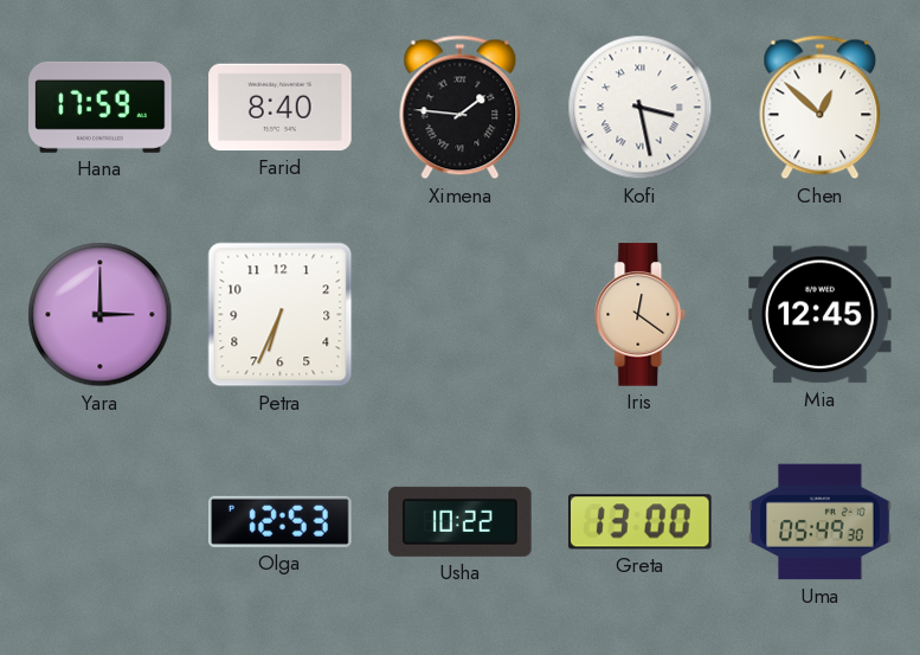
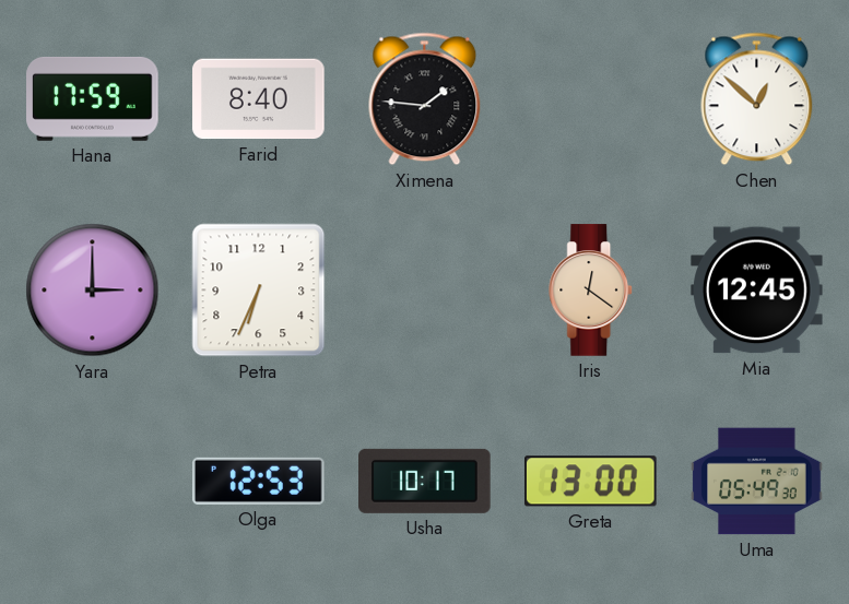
Kofi: 3:28 -> none (641, 108)
Usha: 10:22 -> 10:17 (425, 481)
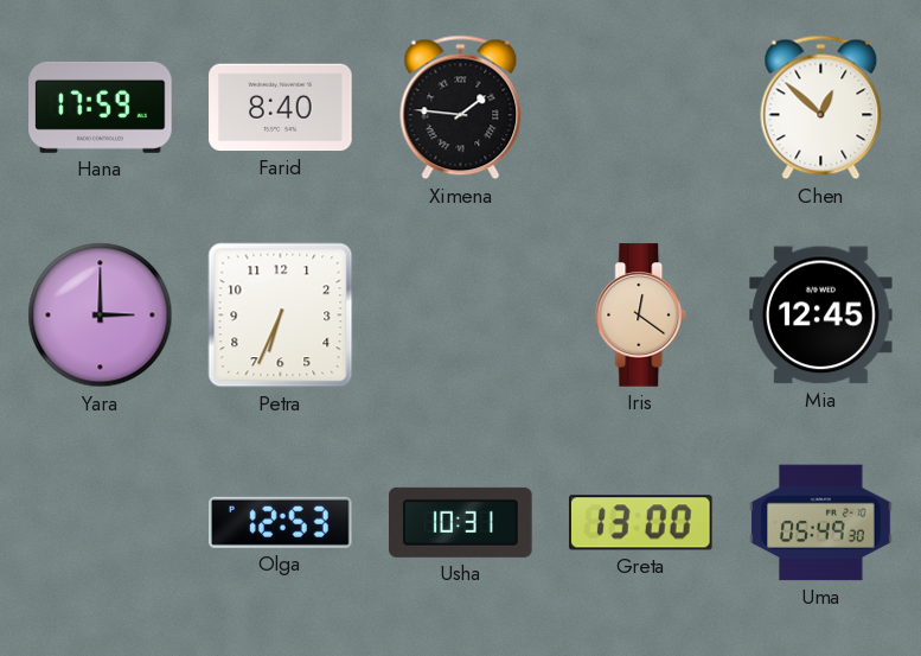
Usha: 10:17 -> 10:31 (461, 522)
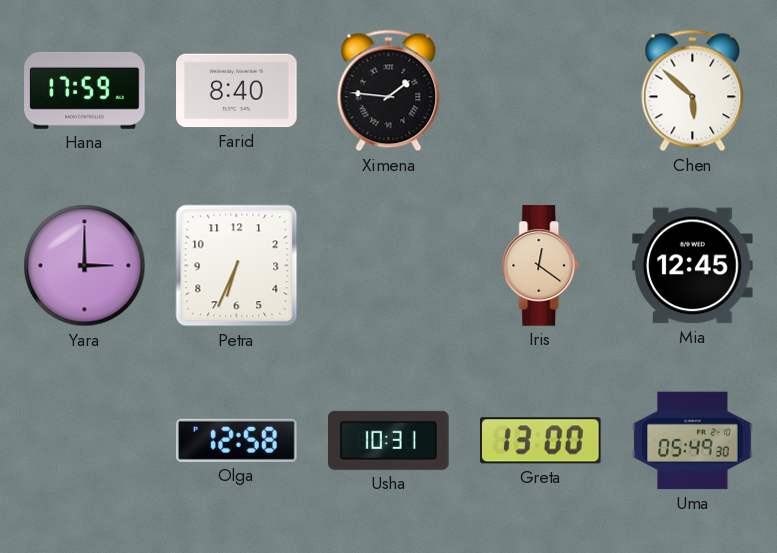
Chen: 12:52 -> 5:52 (693, 91)
Olga: 12:53 -> 12:58 (237, 440)
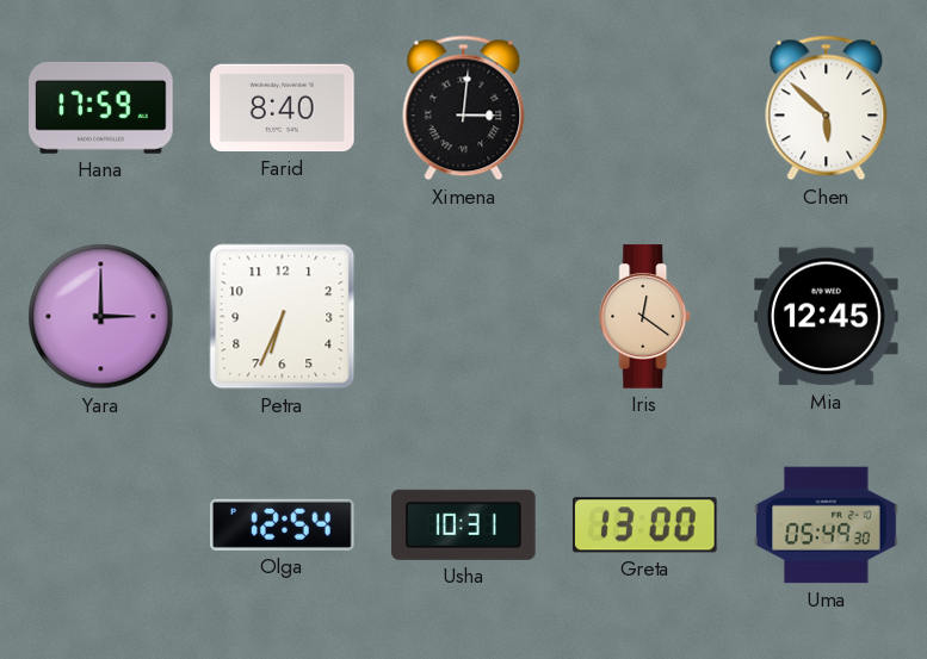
Ximena: 1:46 -> 3:01 (464, 108)
Olga: 12:58 -> 12:54 (283, 524)
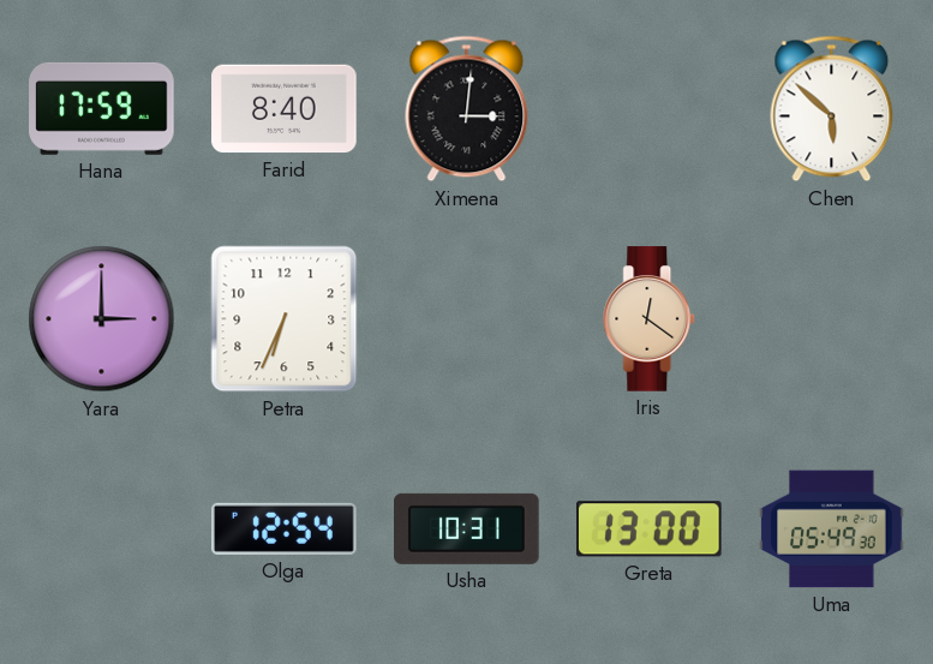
Mia: 12:45 -> none (827, 317)
